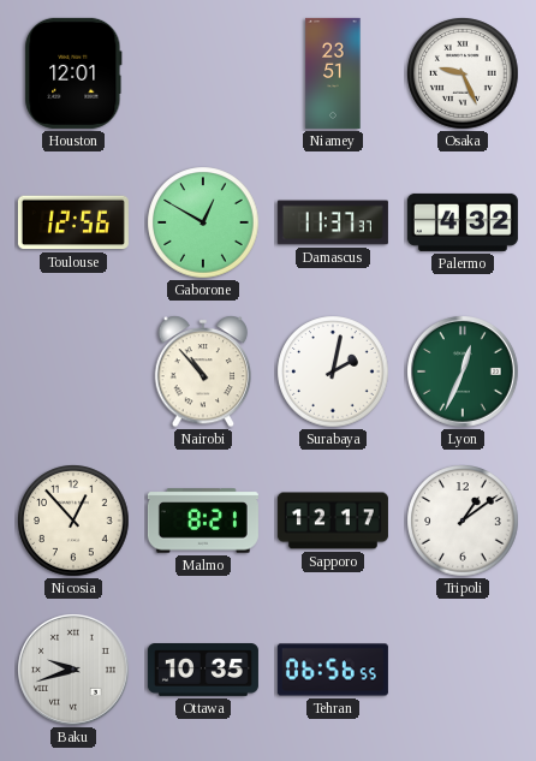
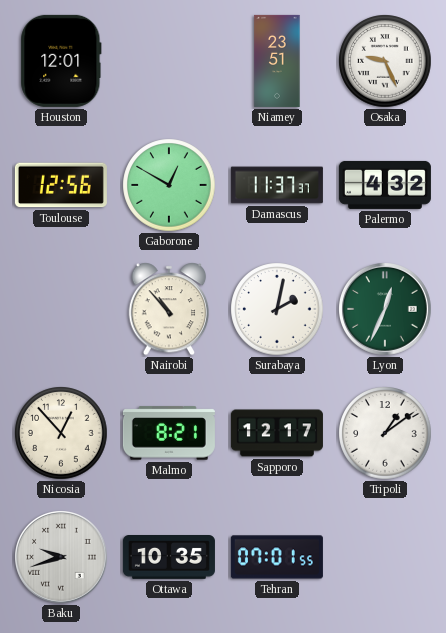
Tehran: 06:56 -> 07:01 (277, 557)
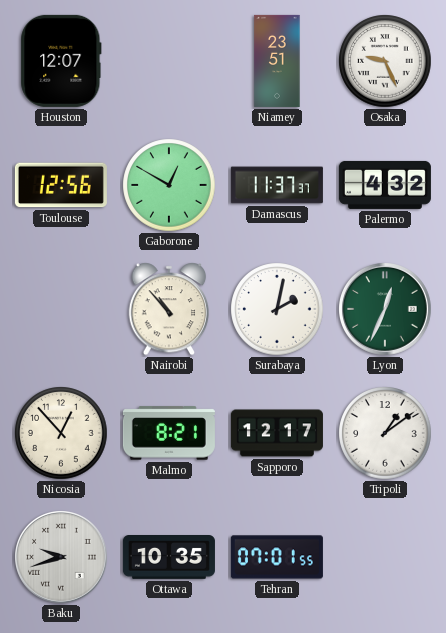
Houston: 12:01 -> 12:07 (61, 61)
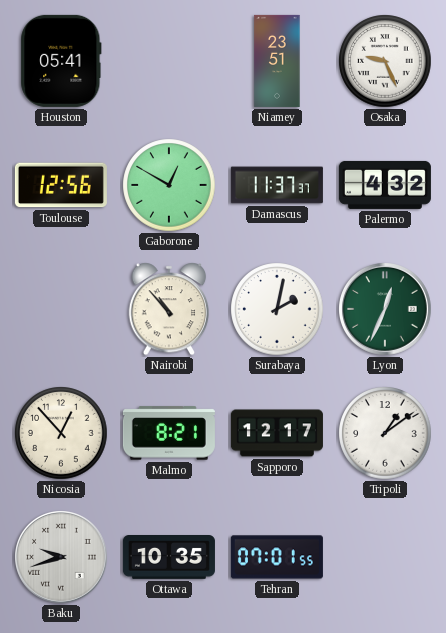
Houston: 12:07 -> 05:41 (61, 61)
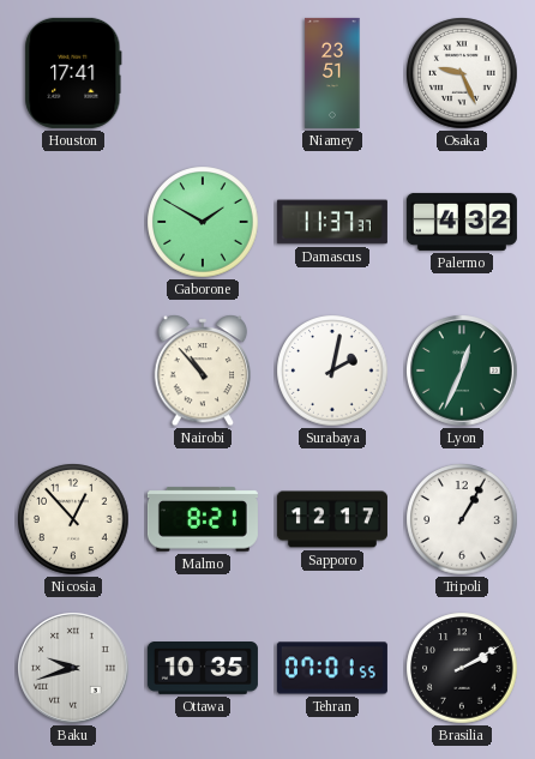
Houston: 05:41 -> 17:41 (73, 73)
Toulouse: 12:56 -> none (61, 185)
Gaborone: 12:50 -> 1:50 (203, 222)
Tripoli: 1:09 -> 1:05 (462, 519)
Brasilia: none -> 2:10 (462, 668)
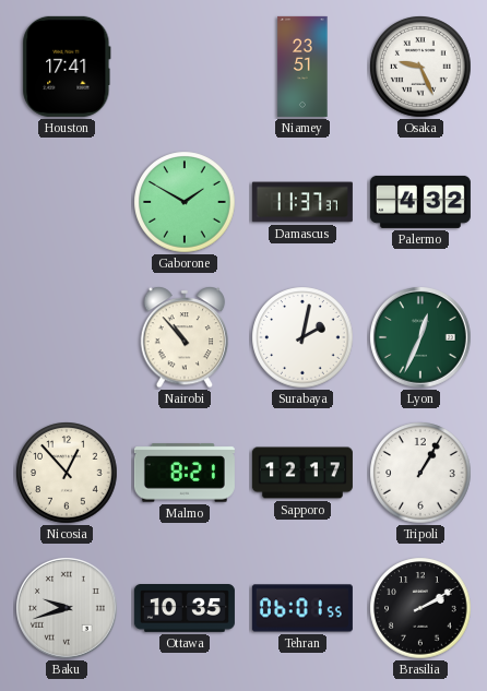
Tehran: 07:01 -> 06:01 (302, 608)
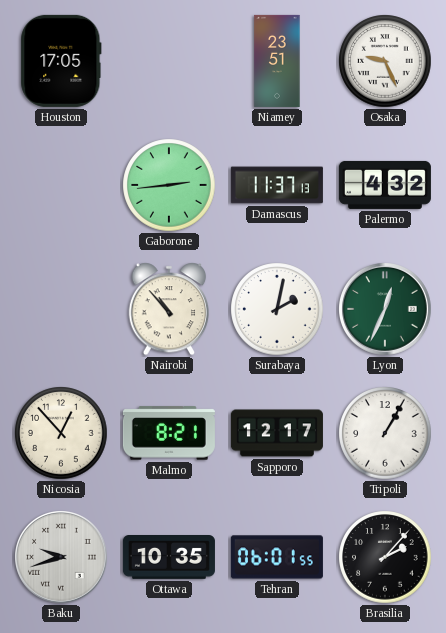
Houston: 17:41 -> 17:05 (61, 61)
Gaborone: 1:50 -> 2:44 (169, 185)
Damascus: 11:37:37 -> 11:37:13 (277, 185)
Brasilia: 2:10 -> 2:07 (385, 557)
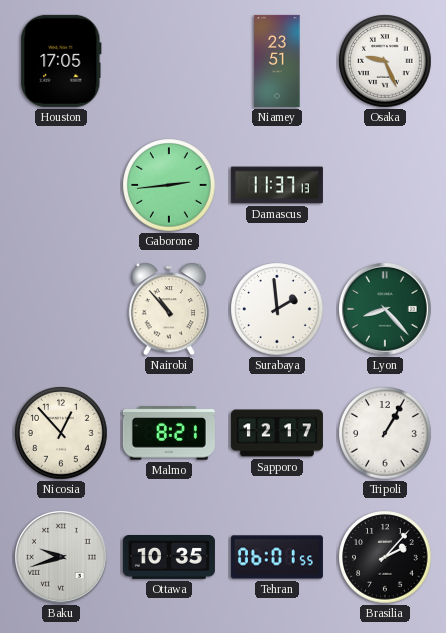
Palermo: 4:32 -> none (385, 185)
Surabaya: 2:02 -> 1:59 (277, 309)
Lyon: 12:34 -> 8:23 (386, 310)
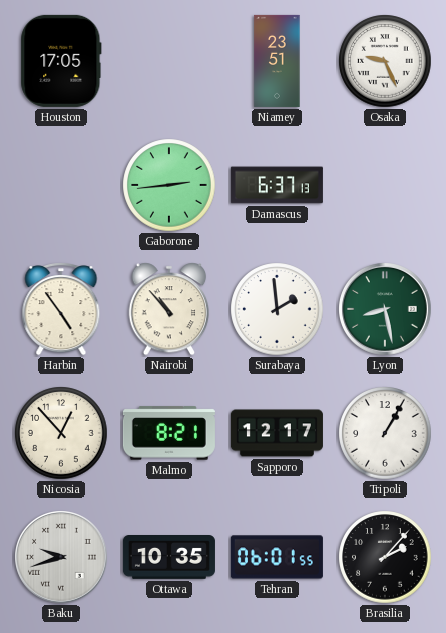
Damascus: 11:37 -> 6:37 (277, 185)
Harbin: none -> 4:54 (61, 309)
Lyon: 8:23 -> 8:28 (386, 310)
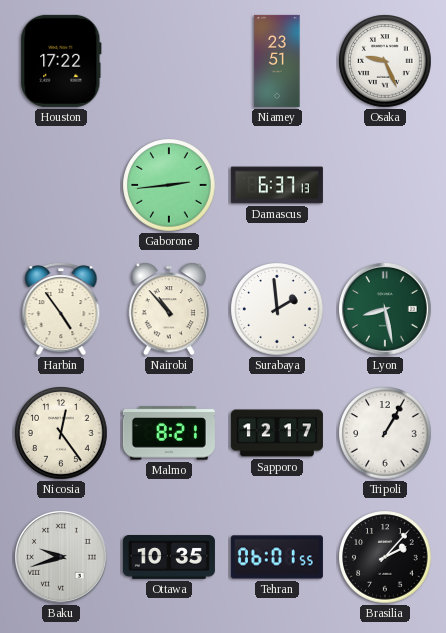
Houston: 17:05 -> 17:22 (61, 61)
Nicosia: 12:53 -> 12:24 (61, 433)
